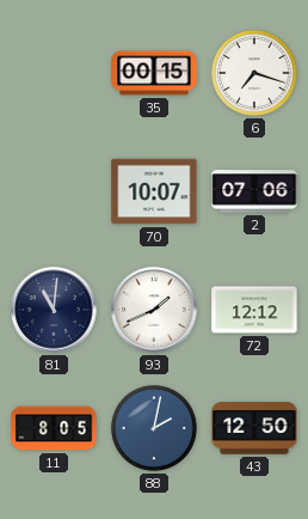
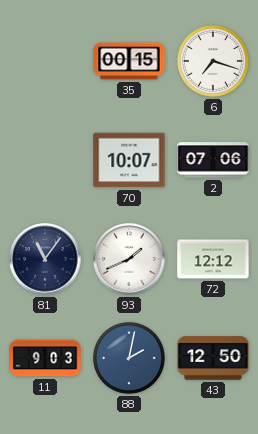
81: 11:01 -> 11:06 (45, 259)
11: 8:05 -> 9:03 (45, 358)
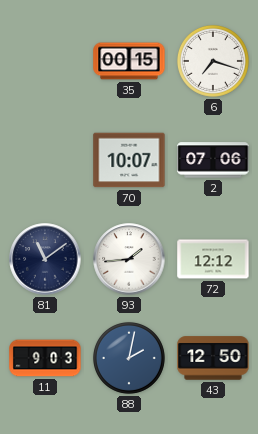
81: 11:06 -> 11:09 (45, 259)
93: 1:41 -> 1:44 (129, 259)
